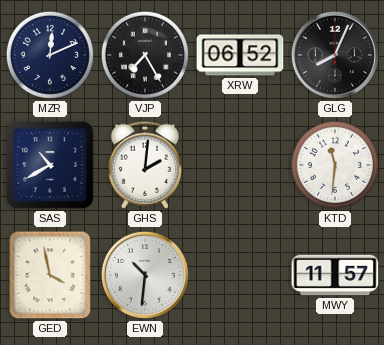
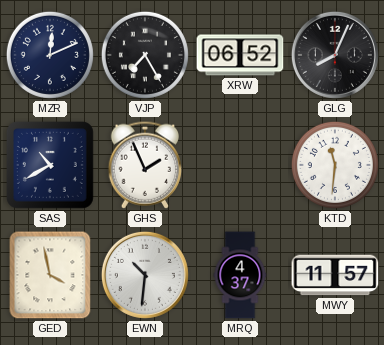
GHS: 2:01 -> 1:56 (145, 165)
MRQ: none -> 4:37 (240, 275)
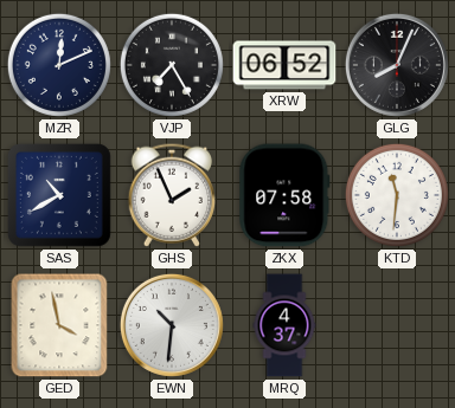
ZKX: none -> 07:58 (284, 195)
MWY: 11:57 -> none (335, 275)
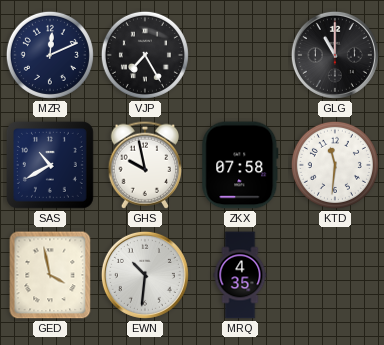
XRW: 06:52 -> none (284, 65)
GLG: 8:04 -> 11:00 (335, 55)
GHS: 1:56 -> 9:58 (145, 165)
MRQ: 4:37 -> 4:35 (240, 275)
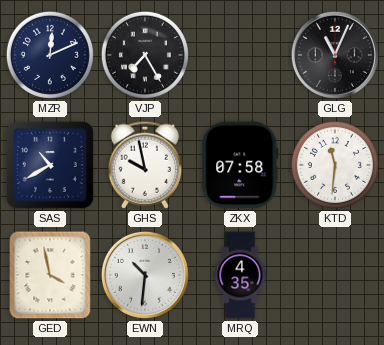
GLG: 11:00 -> 11:04 (335, 55)
